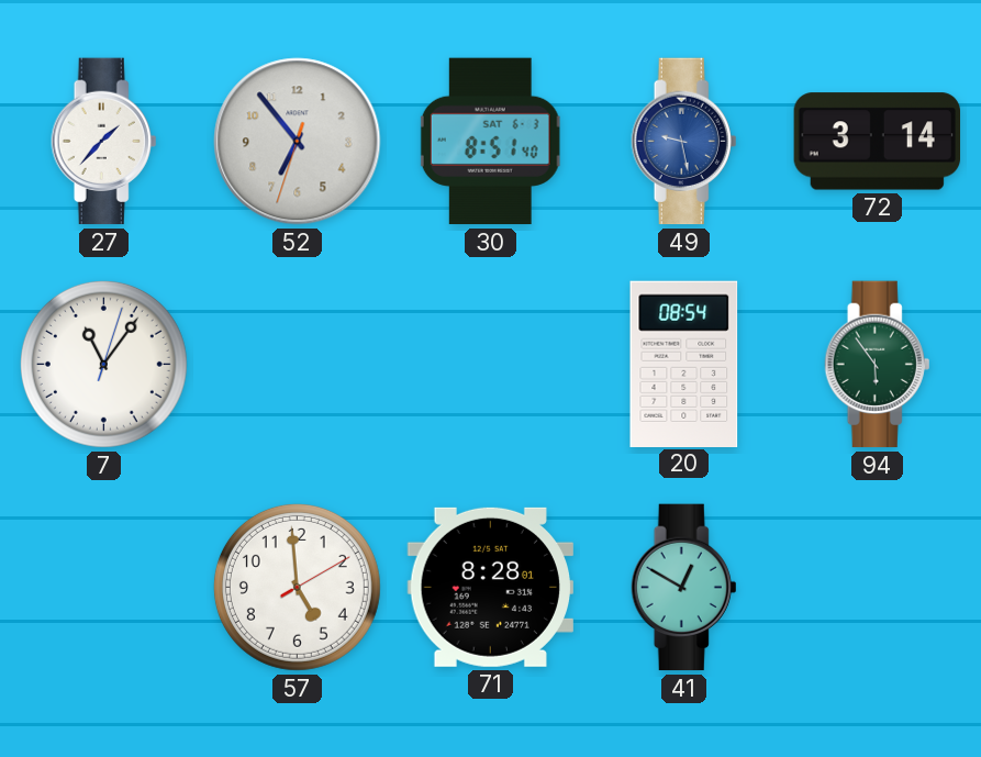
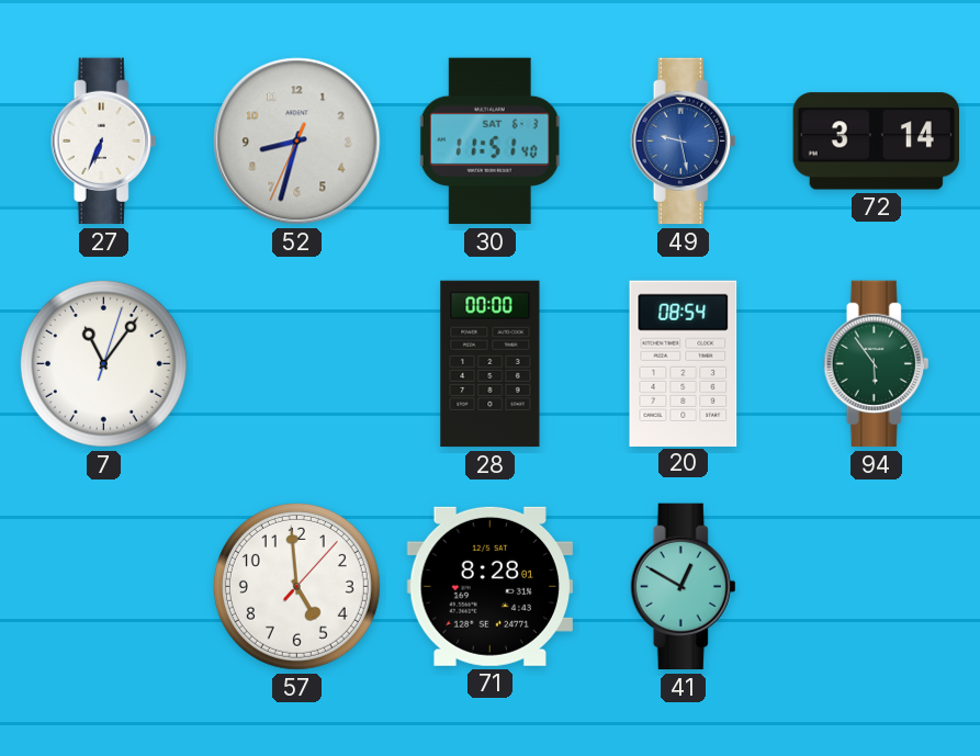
27: 1:37 -> 6:34 (104, 142)
52: 6:53 -> 8:32 (297, 142)
30: 8:51 -> 11:51 (489, 142)
28: none -> 00:00 (491, 364)
57: 4:59:10 -> 4:59:07 (296, 586)
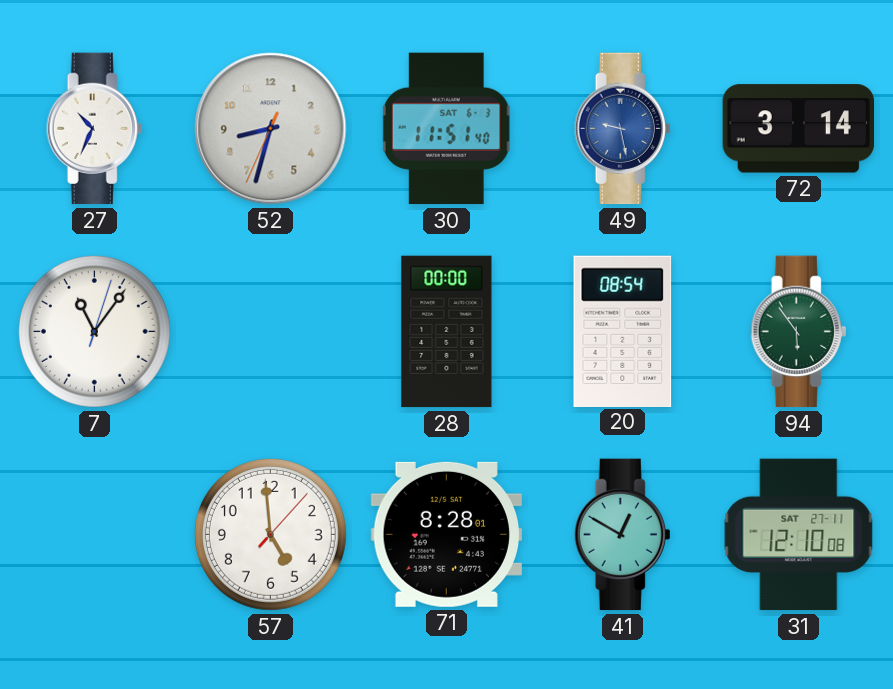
27: 6:34 -> 10:34 (95, 129)
31: none -> 12:10 (799, 535)
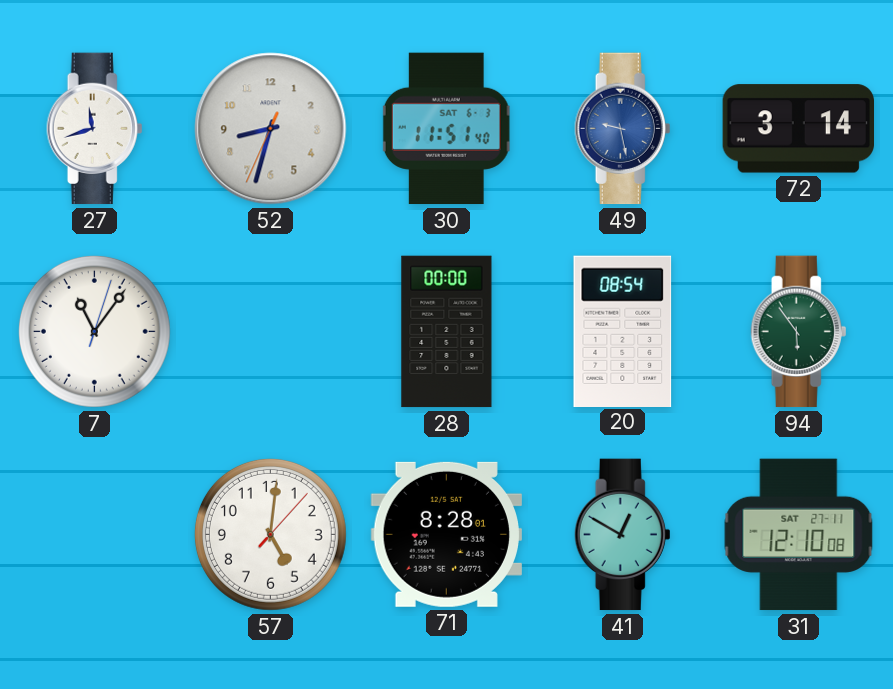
27: 10:34 -> 11:42 (95, 129)
57: 4:59 -> 5:01 (270, 534)
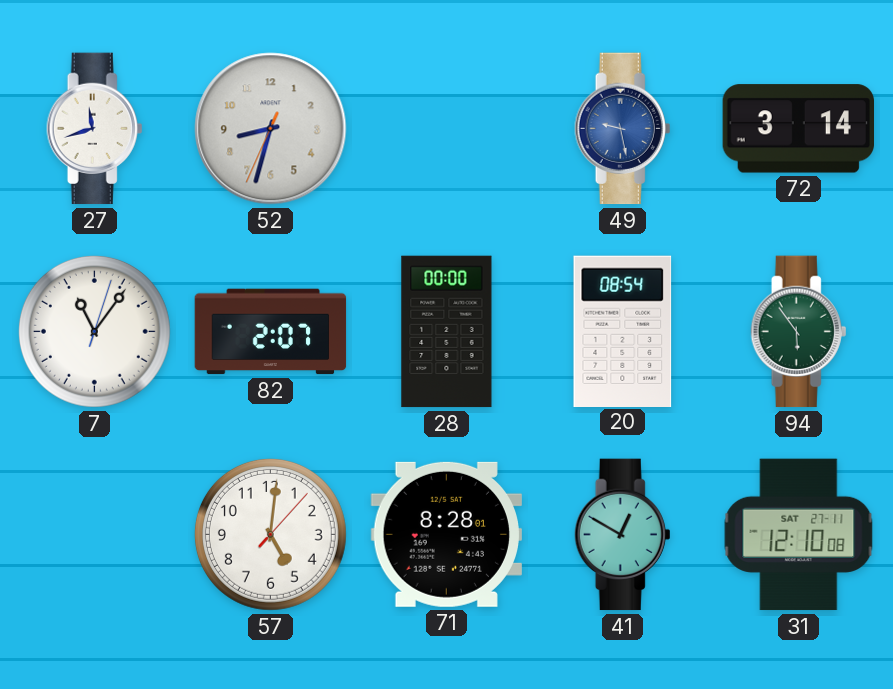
30: 11:51 -> none (446, 129)
82: none -> 2:07 (271, 332)
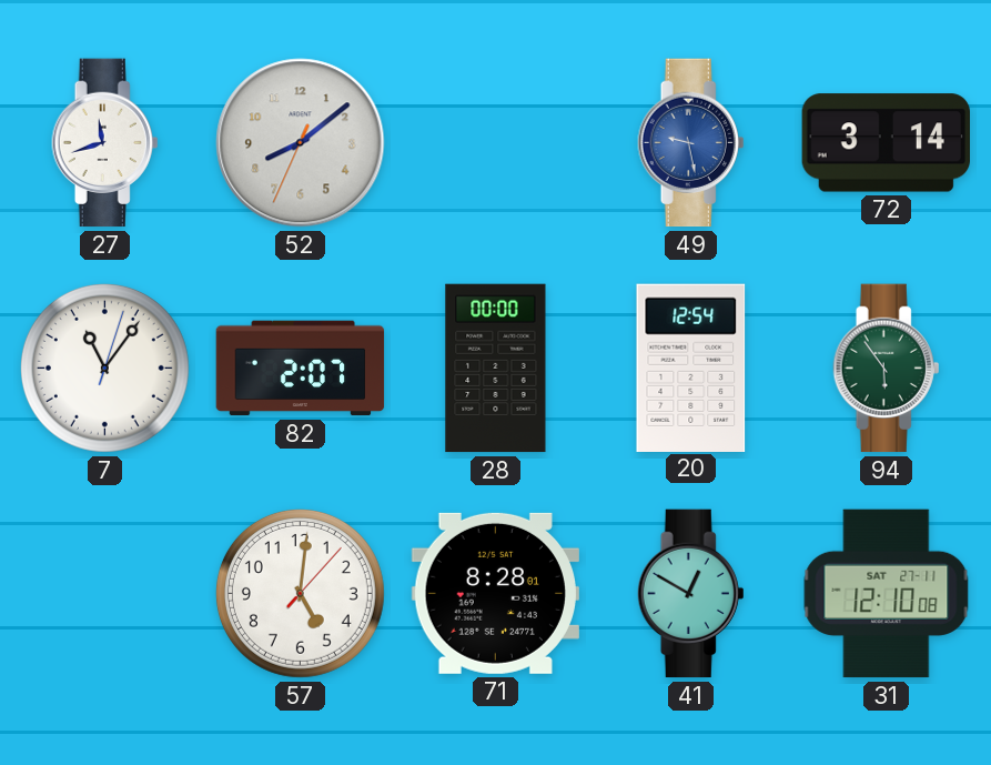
52: 8:32 -> 8:08 (301, 143)
20: 08:54 -> 12:54 (691, 368)
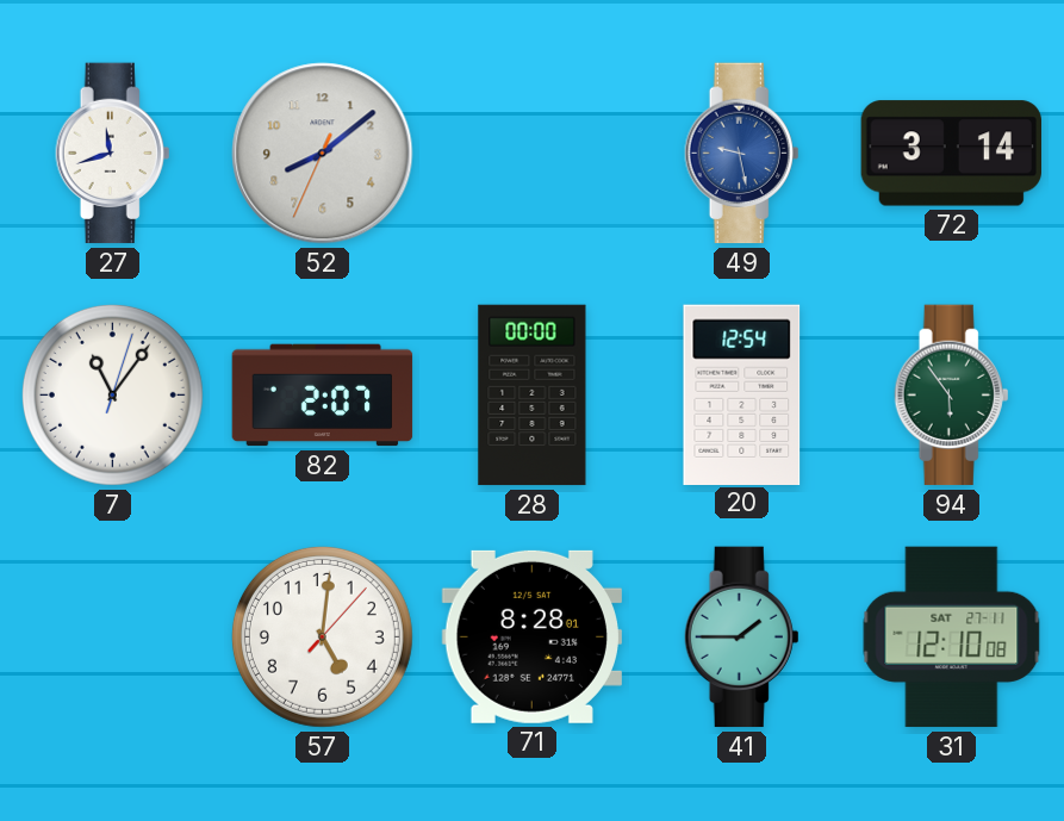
41: 12:50 -> 1:45 (742, 637)
